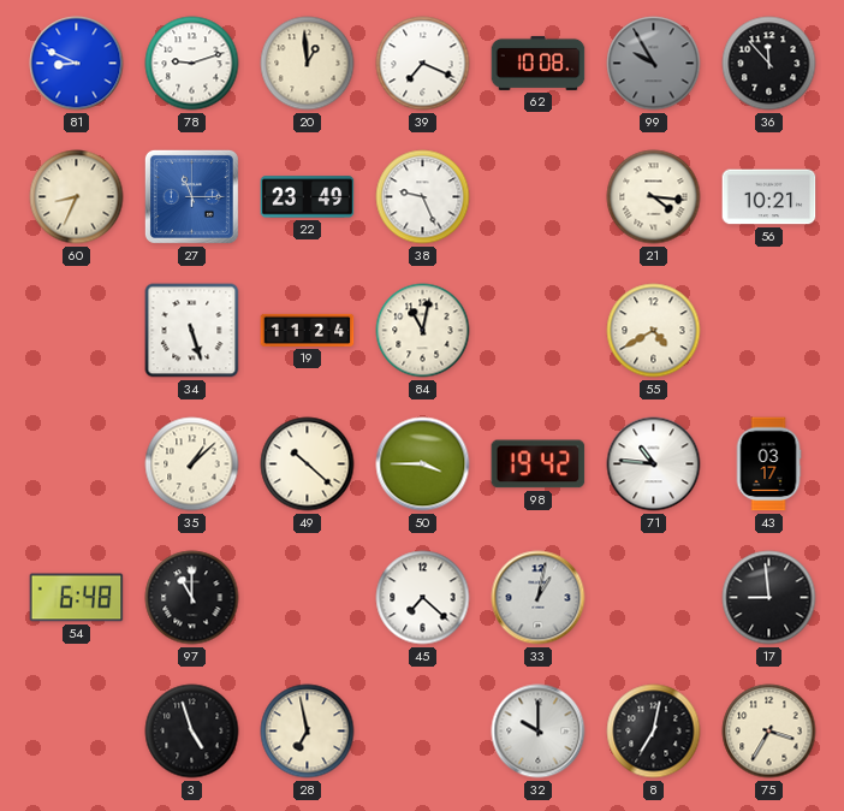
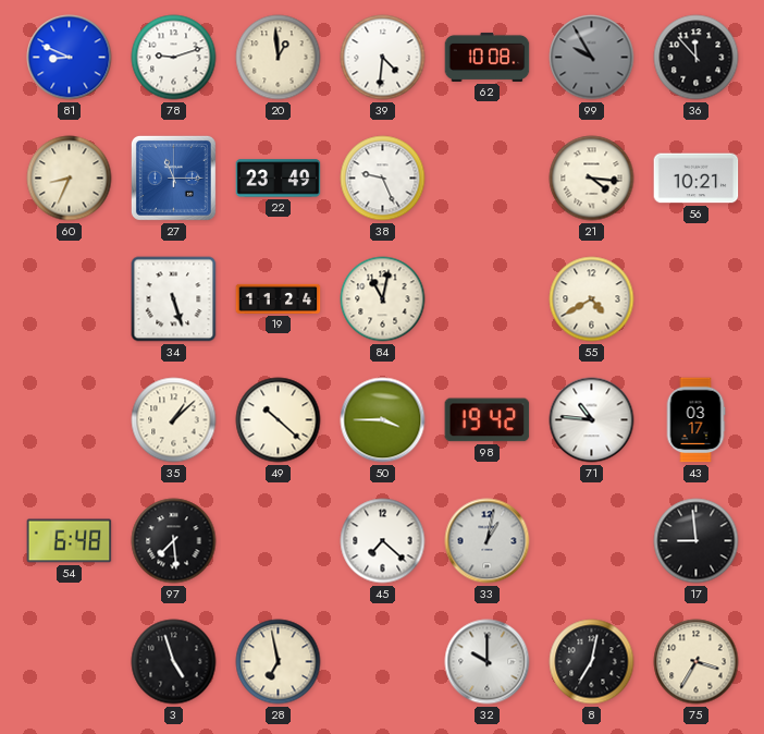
39: 7:19 -> 4:31 (383, 58)
97: 11:00 -> 7:29 (174, 541)
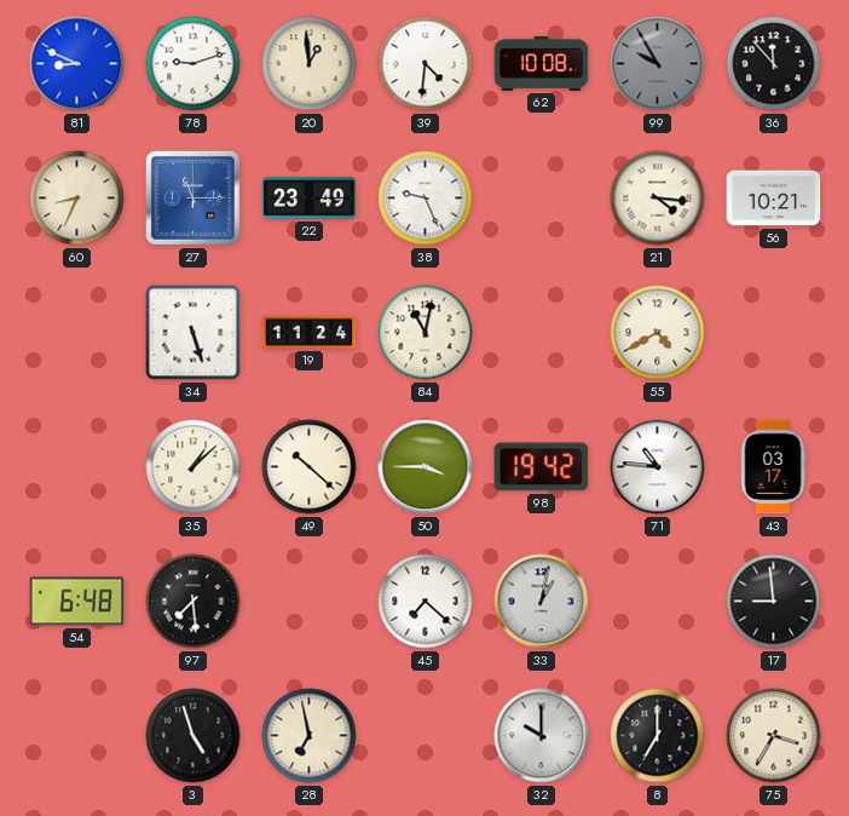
8: 7:02 -> 7:00 (658, 736)
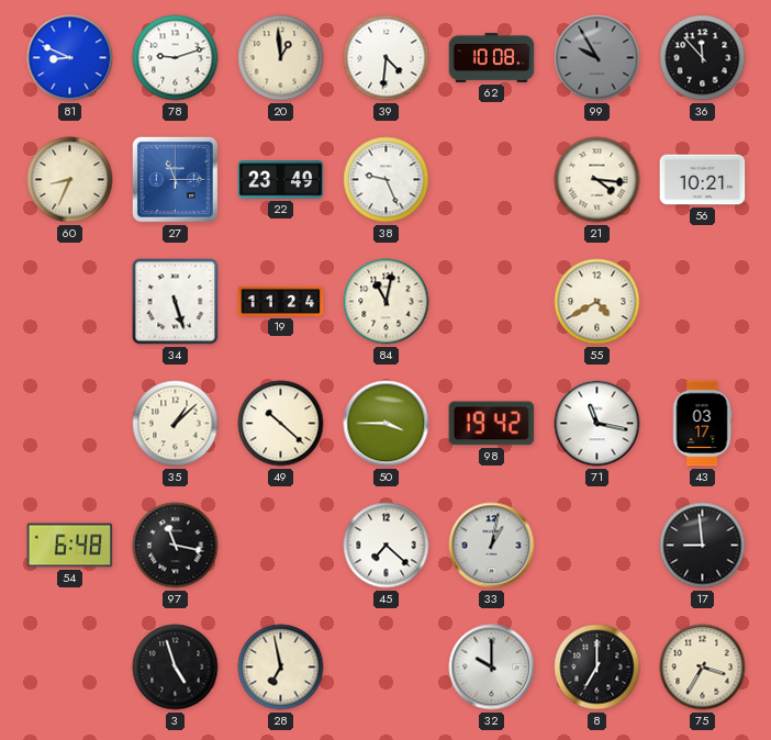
71: 10:46 -> 11:17 (597, 424)
97: 7:29 -> 11:17 (176, 546)
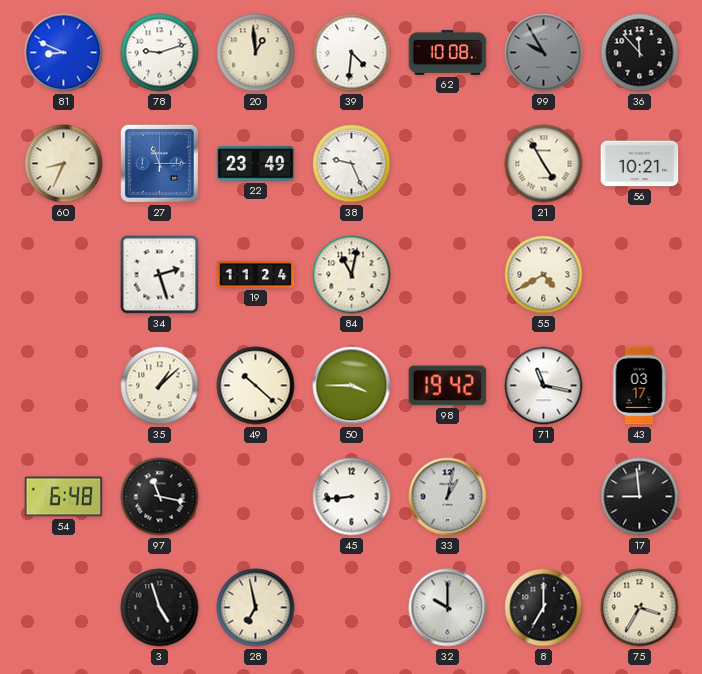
21: 4:16 -> 4:55 (544, 164)
34: 5:27 -> 2:27 (160, 275)
45: 7:22 -> 8:44 (352, 497)
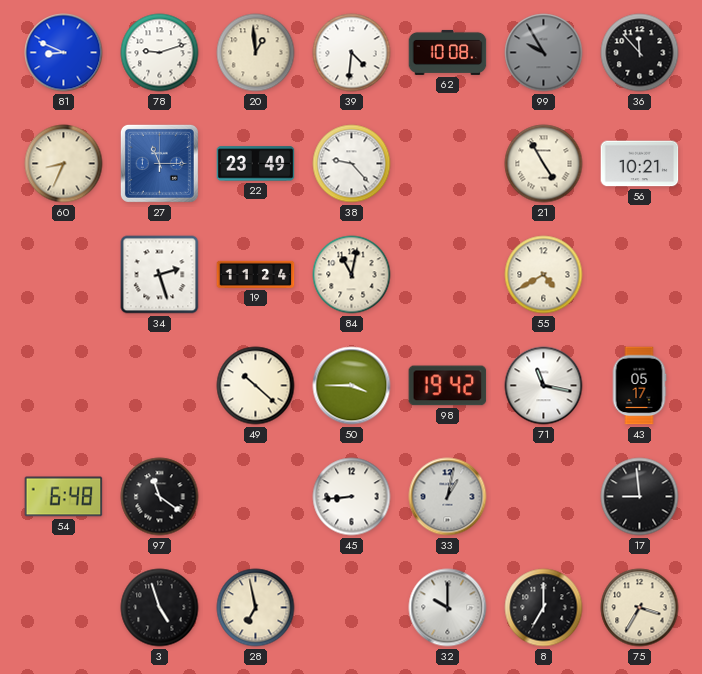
38: 9:26 -> 9:23 (352, 164)
35: 1:08 -> none (160, 386)
43: 03:17 -> 05:17 (639, 386)
97: 11:17 -> 11:21 (160, 497)
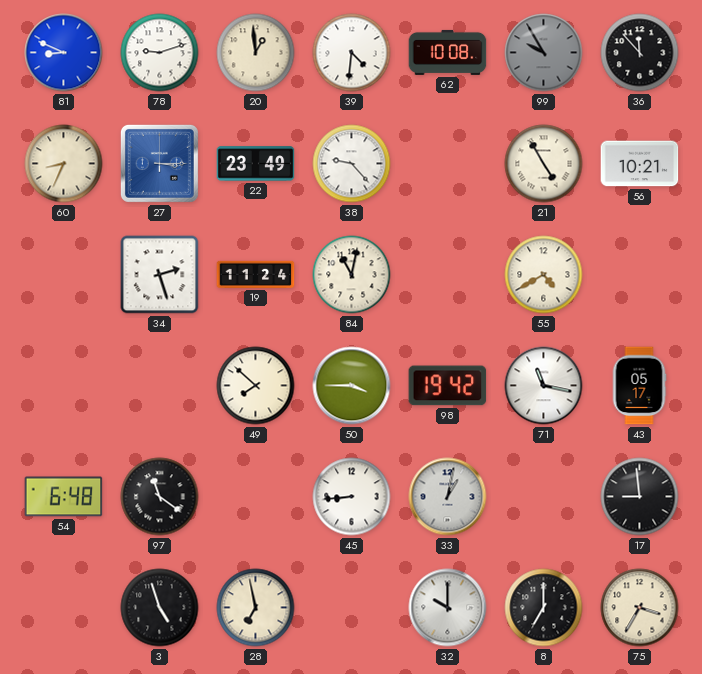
27: 11:15 -> 3:15 (159, 163)
49: 10:22 -> 7:52 (256, 386)
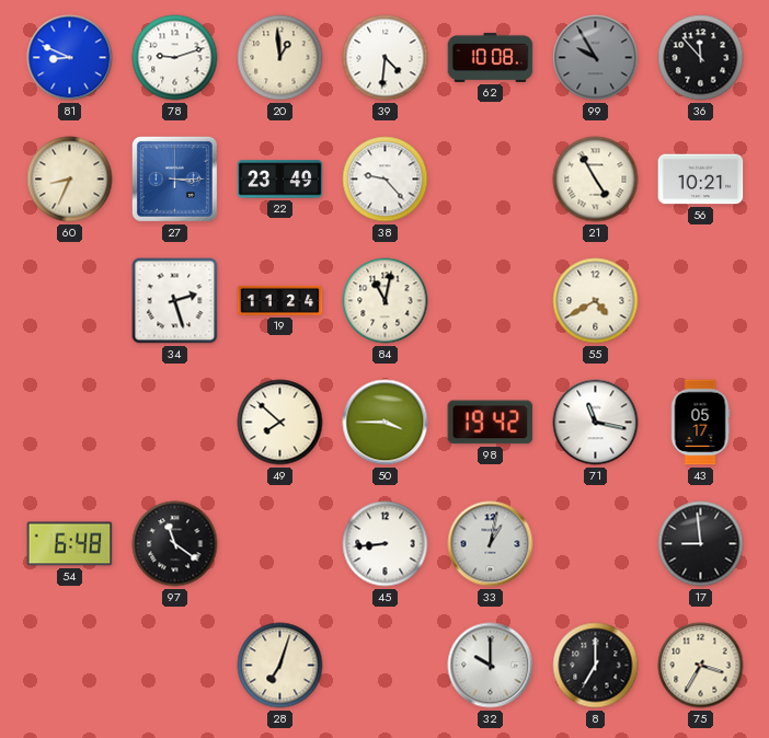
3: 4:57 -> none (160, 608)
28: 6:58 -> 7:03 (280, 666)
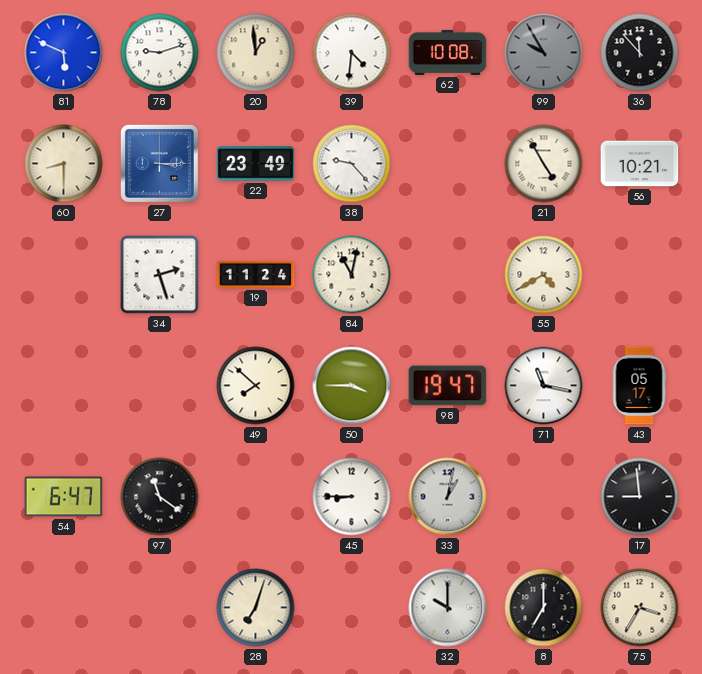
81: 8:49 -> 5:49 (64, 53)
60: 8:34 -> 8:30 (64, 164)
98: 19:42 -> 19:47 (448, 386)
54: 6:48 -> 6:47 (64, 497)
45: 8:44 -> 8:45 (352, 497)
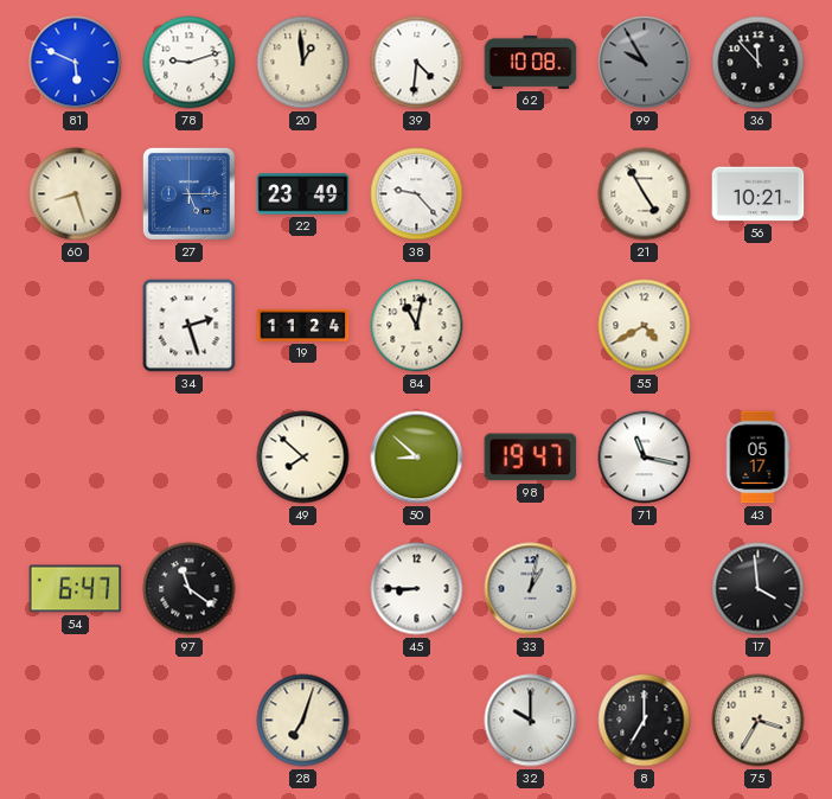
60: 8:30 -> 8:27 (76, 194)
27: 3:15 -> 5:15 (188, 193)
50: 3:45 -> 8:52 (417, 458)
17: 8:59 -> 3:59 (759, 589)
